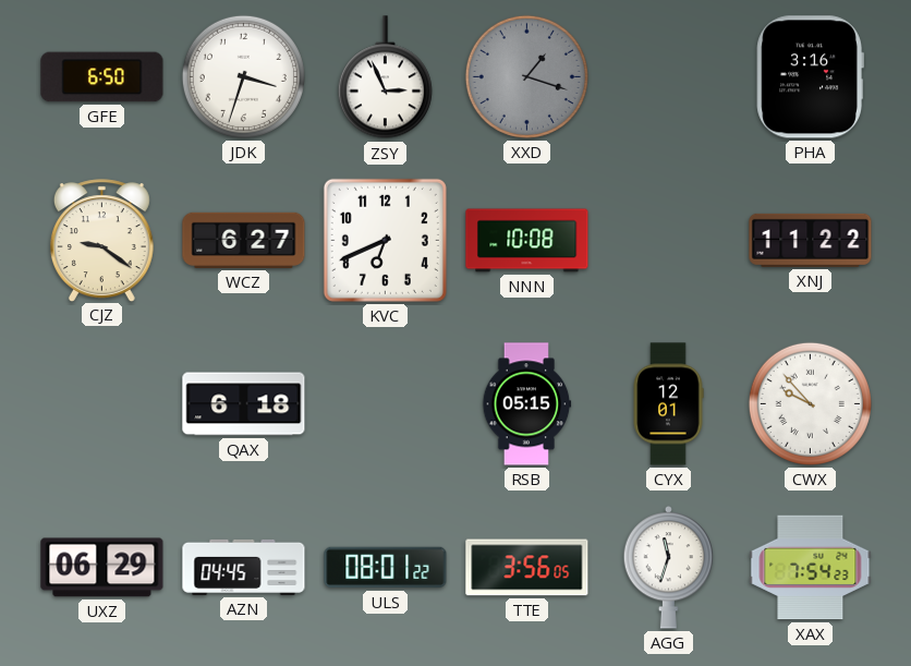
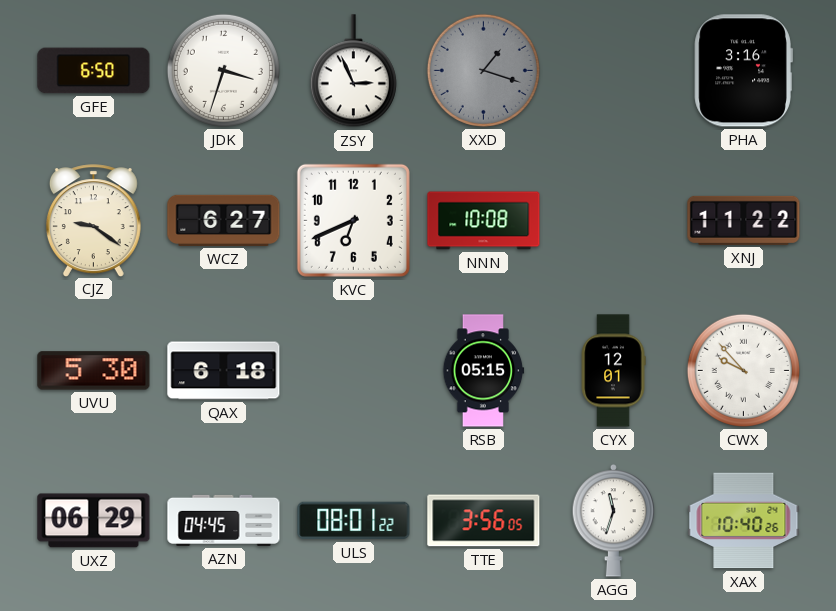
UVU: none -> 5:30 (94, 371)
XAX: 7:54 -> 10:40 (744, 521)
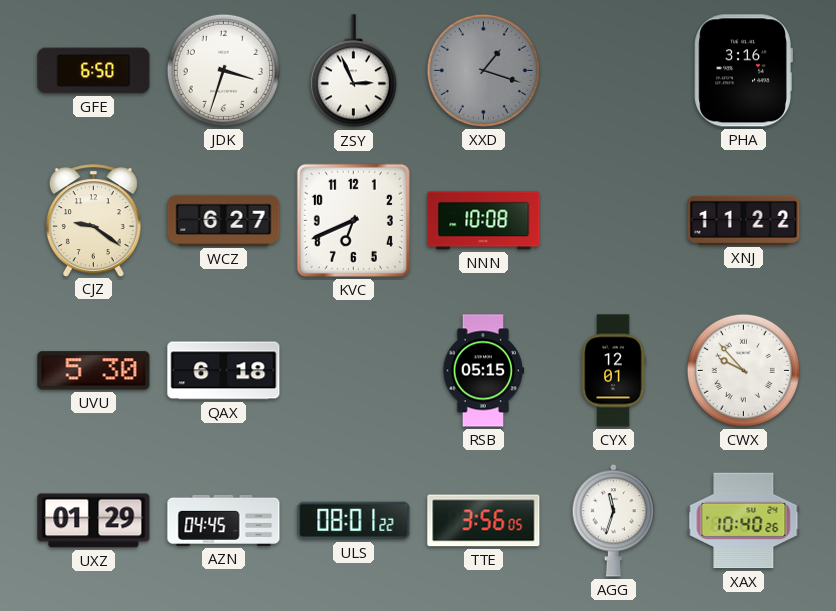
UXZ: 06:29 -> 01:29 (94, 521)
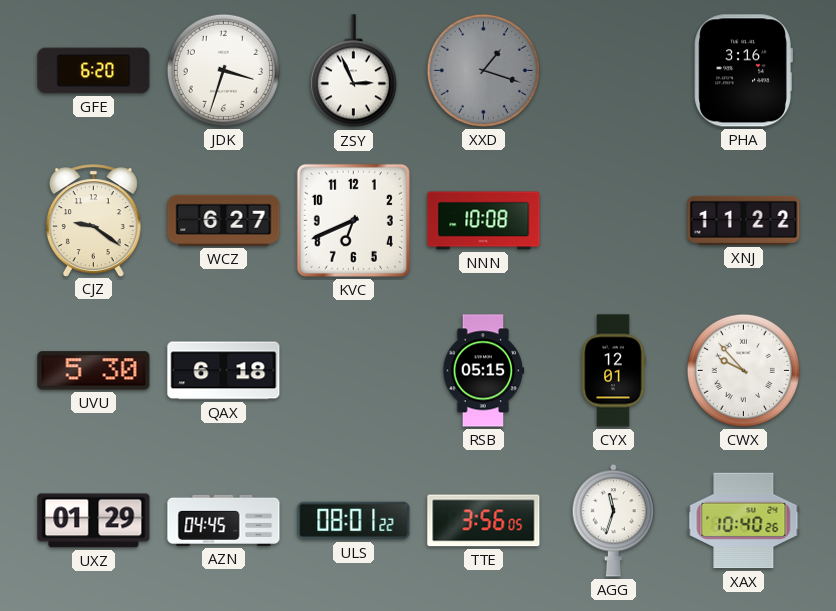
GFE: 6:50 -> 6:20 (94, 71)
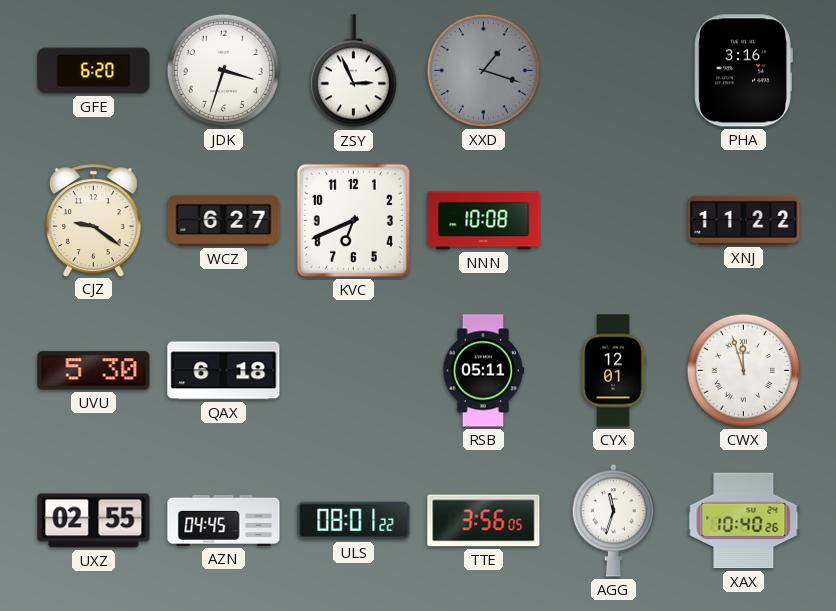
RSB: 05:15 -> 05:11 (484, 371)
CWX: 9:53 -> 11:57 (743, 370)
UXZ: 01:29 -> 02:55 (94, 521)
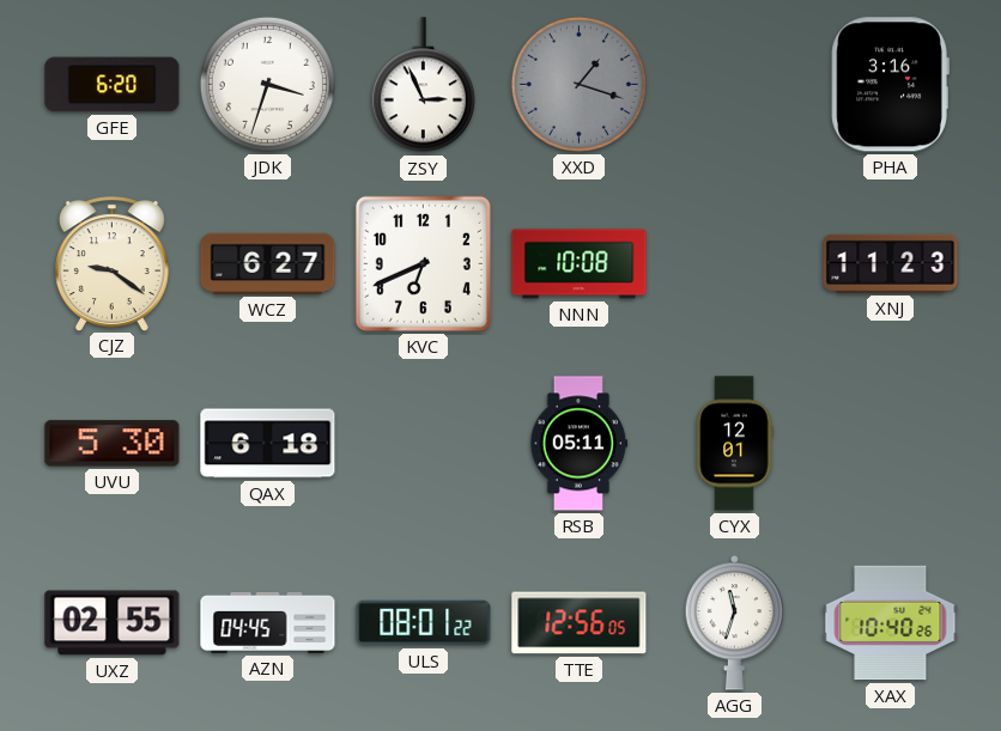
XNJ: 11:22 -> 11:23 (891, 263)
CWX: 11:57 -> none (743, 370)
TTE: 3:56 -> 12:56 (580, 623)
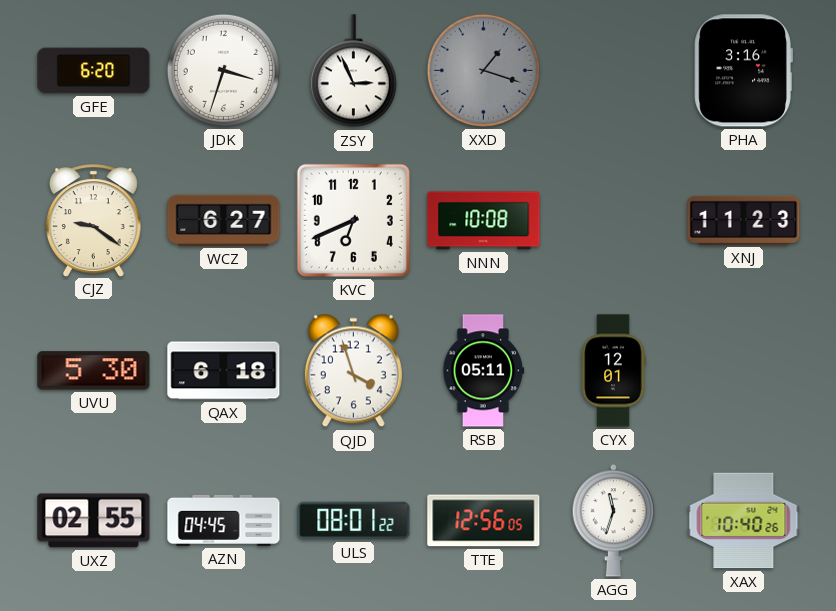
QJD: none -> 3:57 (353, 371)
